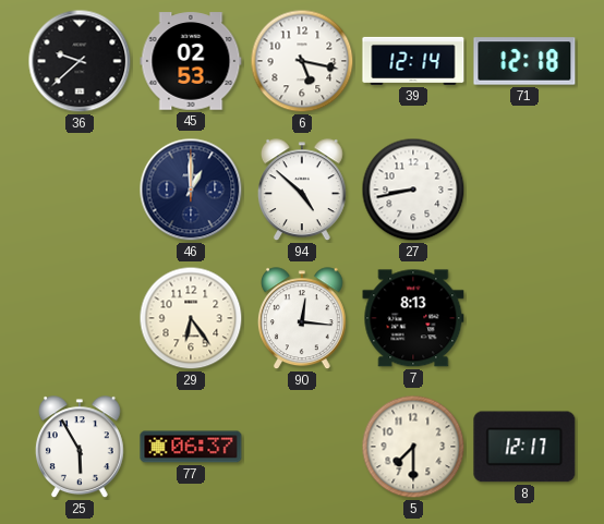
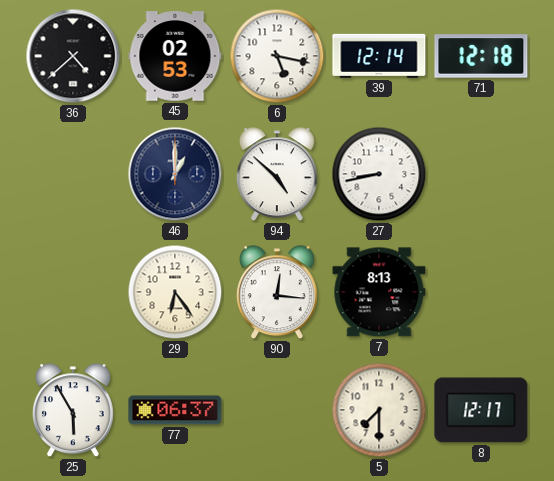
36: 9:38 -> 4:38 (73, 56)
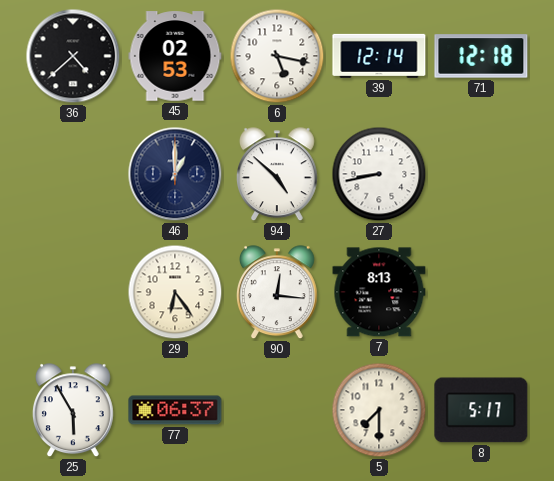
8: 12:17 -> 5:17 (481, 410)
